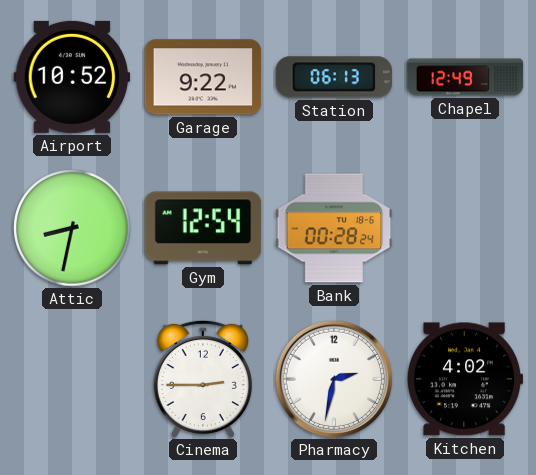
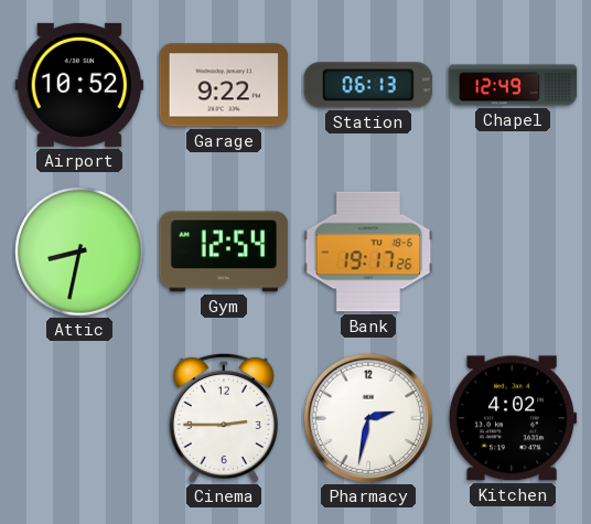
Bank: 00:28 -> 19:17 (368, 252)
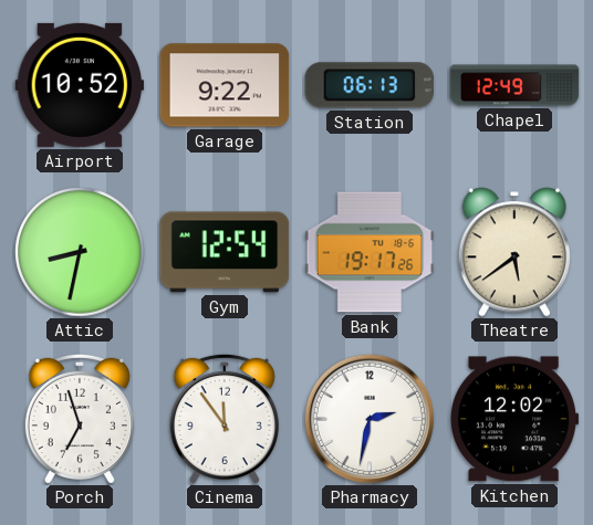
Theatre: none -> 5:39 (513, 252)
Porch: none -> 6:57 (80, 419)
Cinema: 2:45 -> 11:54 (225, 419)
Kitchen: 4:02 -> 12:02 (516, 419)
